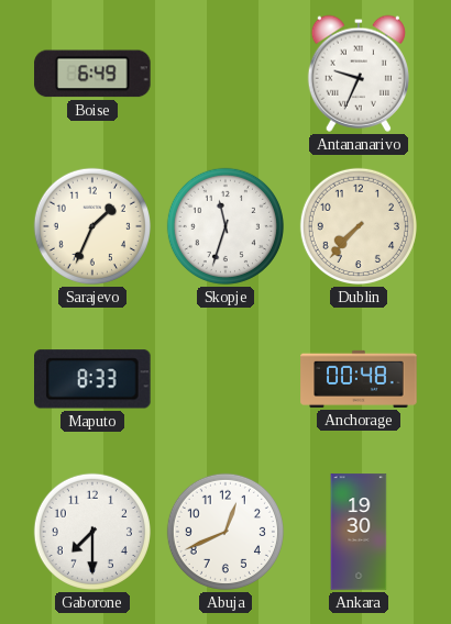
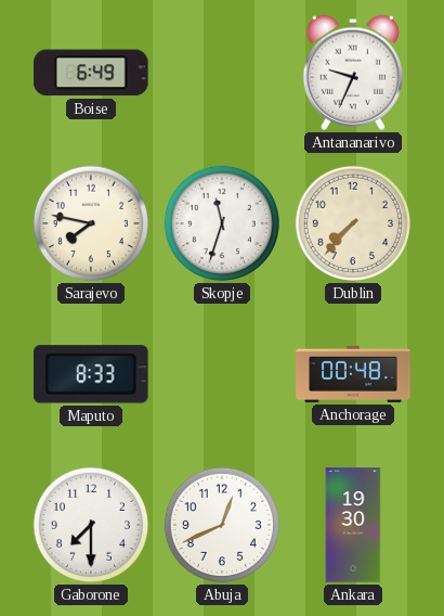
Sarajevo: 1:34 -> 7:47 (91, 223)
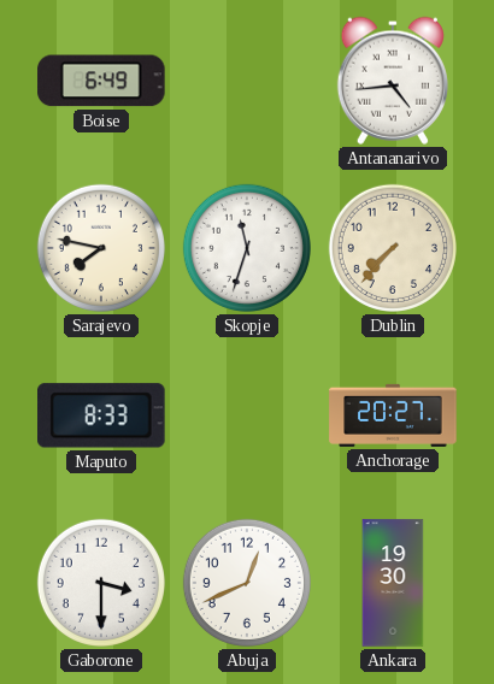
Antananarivo: 9:34 -> 4:44 (393, 81)
Anchorage: 00:48 -> 20:27 (393, 415)
Gaborone: 7:30 -> 3:30 (101, 583)
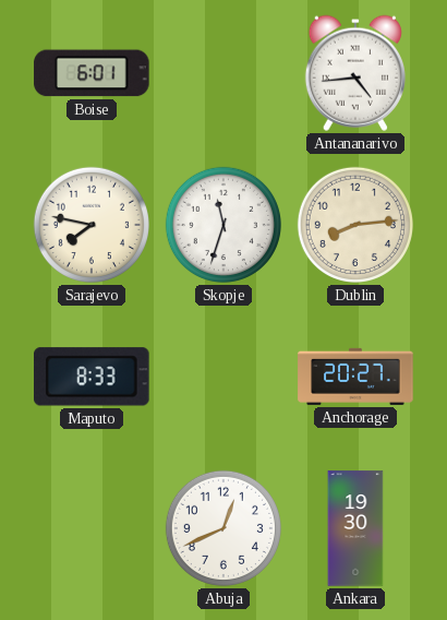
Boise: 6:49 -> 6:01 (92, 73)
Dublin: 7:37 -> 8:14 (355, 225)
Gaborone: 3:30 -> none (101, 583)
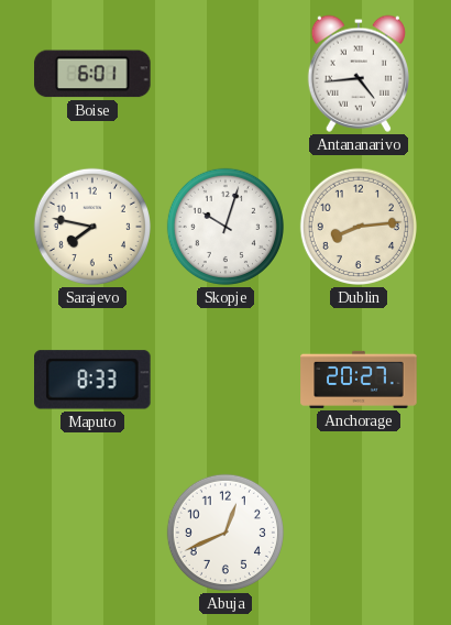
Skopje: 11:33 -> 10:03 (226, 227)
Ankara: 19:30 -> none (355, 528)
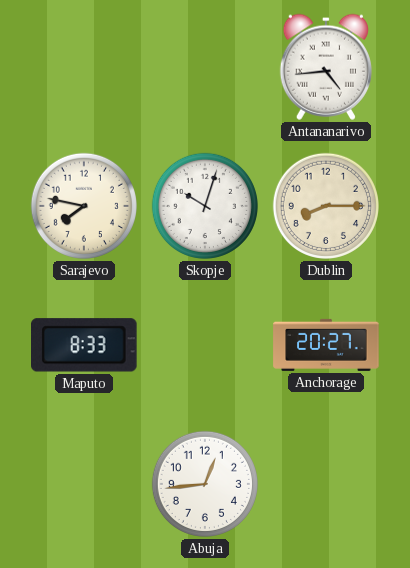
Boise: 6:01 -> none (92, 74)
Dublin: 8:14 -> 8:15 (326, 206)
Abuja: 12:41 -> 12:44 (205, 484)
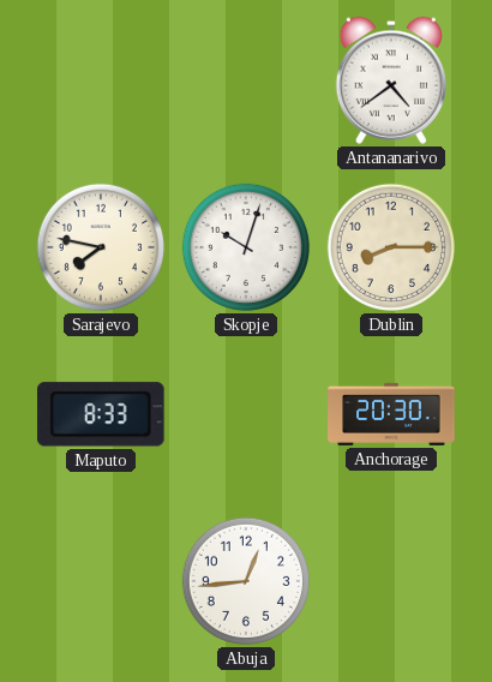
Antananarivo: 4:44 -> 4:39 (391, 80)
Anchorage: 20:27 -> 20:30 (391, 414)
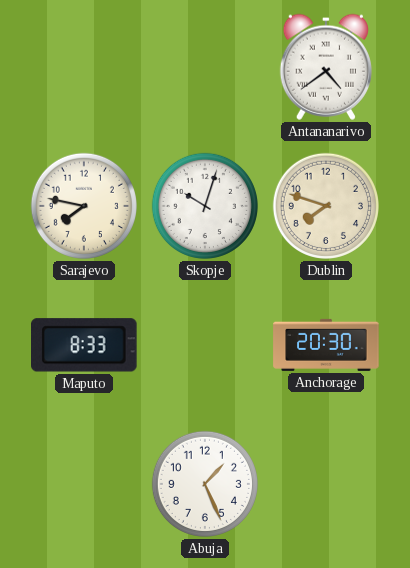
Dublin: 8:15 -> 7:48 (326, 206)
Abuja: 12:44 -> 1:26 (205, 484)
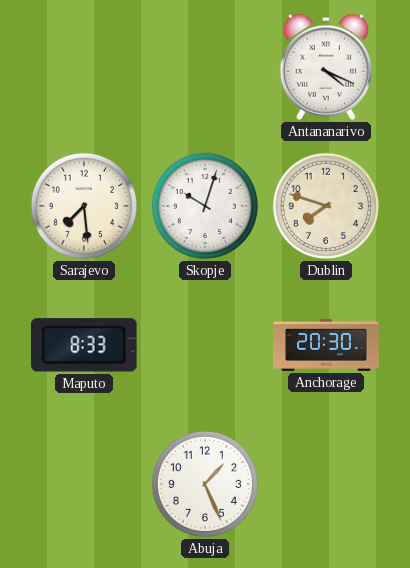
Antananarivo: 4:39 -> 4:19 (326, 67)
Sarajevo: 7:47 -> 7:29 (84, 206)
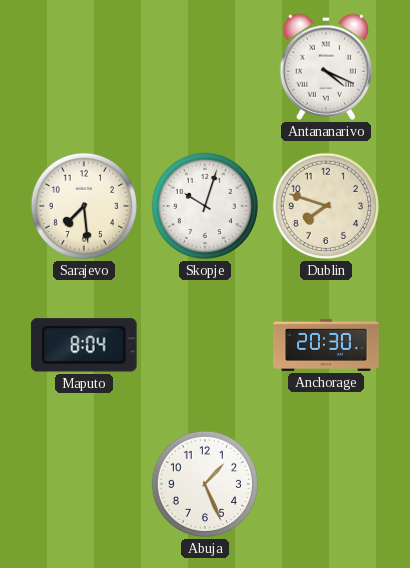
Maputo: 8:33 -> 8:04 (85, 345)
